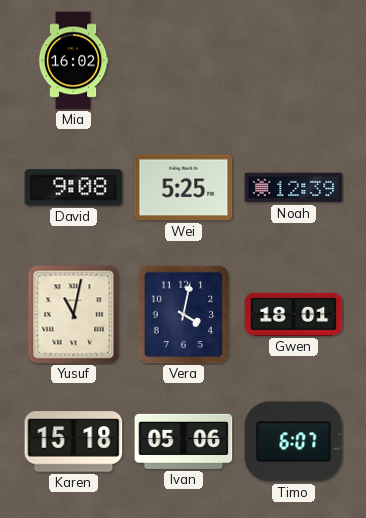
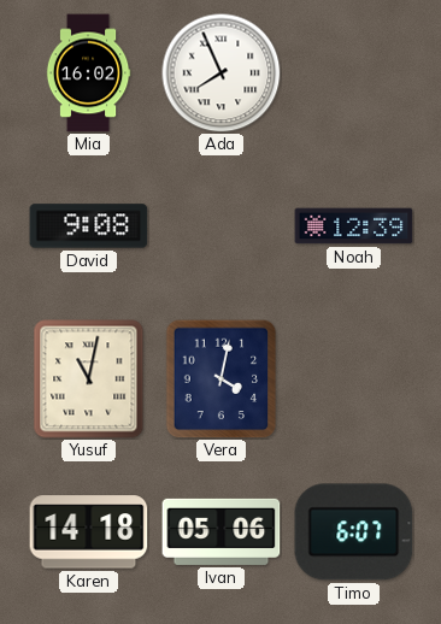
Ada: none -> 7:56 (222, 73)
Wei: 5:25 -> none (184, 188)
Gwen: 18:01 -> none (294, 314)
Karen: 15:18 -> 14:18 (89, 532)
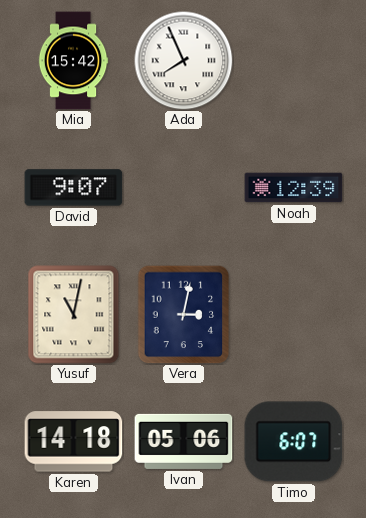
Mia: 16:02 -> 15:42 (73, 61)
David: 9:08 -> 9:07 (74, 188)
Vera: 4:02 -> 3:02 (184, 314)
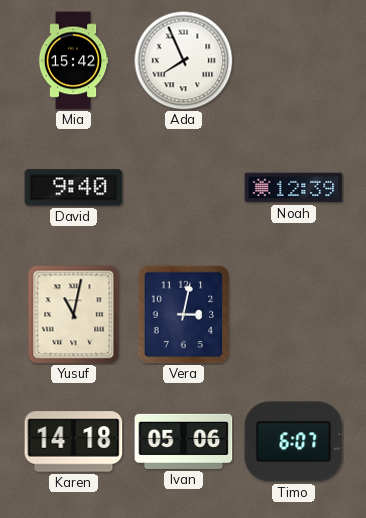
David: 9:07 -> 9:40 (74, 188)
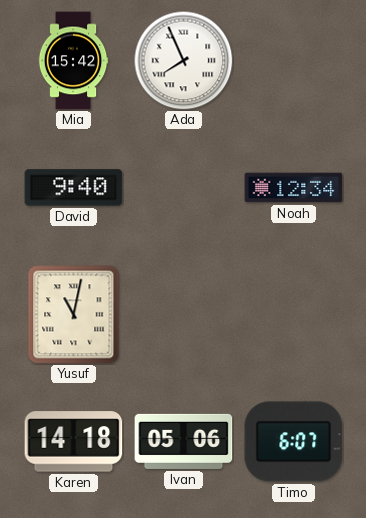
Noah: 12:39 -> 12:34 (294, 188)
Vera: 3:02 -> none (184, 314)
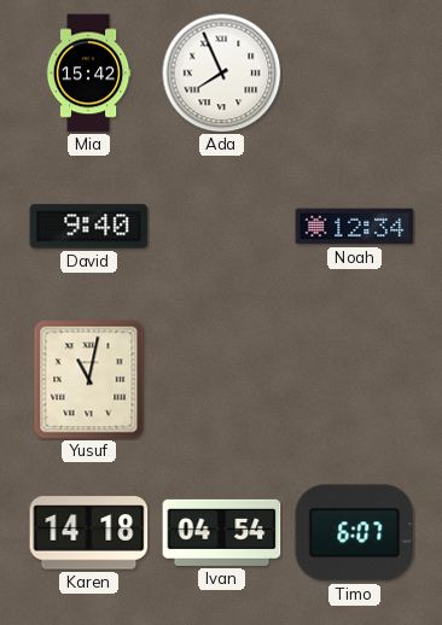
Ivan: 05:06 -> 04:54 (222, 532)
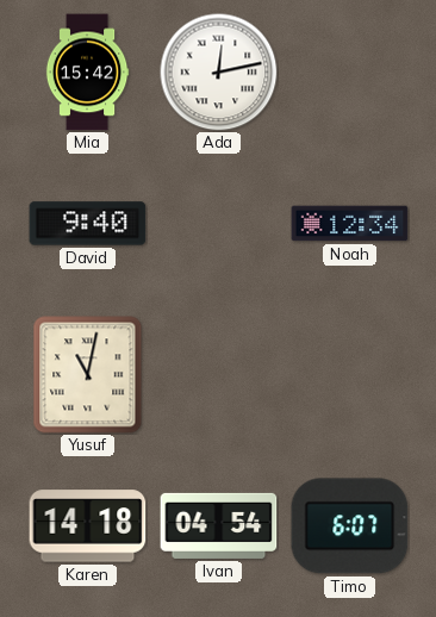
Ada: 7:56 -> 12:13 (219, 73)
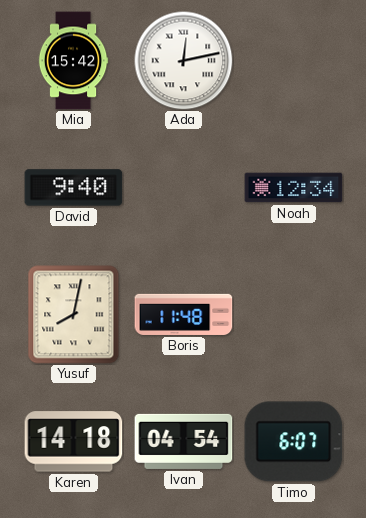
Yusuf: 11:02 -> 8:02 (74, 315)
Boris: none -> 11:48 (184, 314)
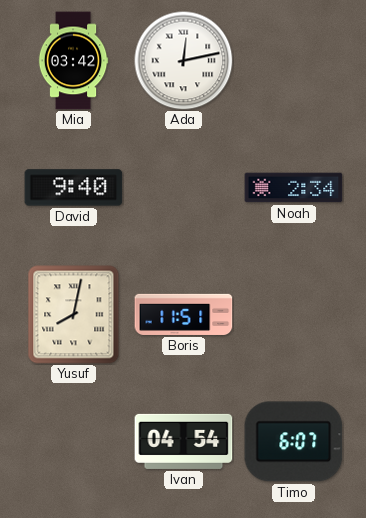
Mia: 15:42 -> 03:42 (73, 61)
Noah: 12:34 -> 2:34 (294, 188)
Boris: 11:48 -> 11:51 (184, 314)
Karen: 14:18 -> none (74, 442)
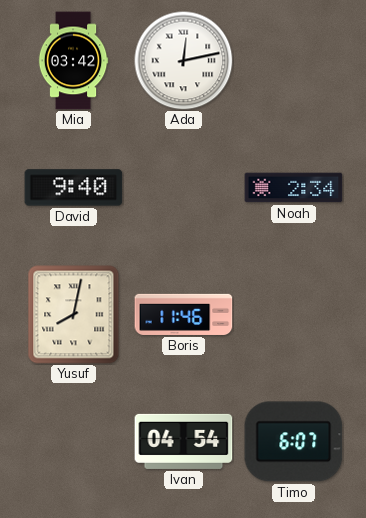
Boris: 11:51 -> 11:46 (184, 314)
